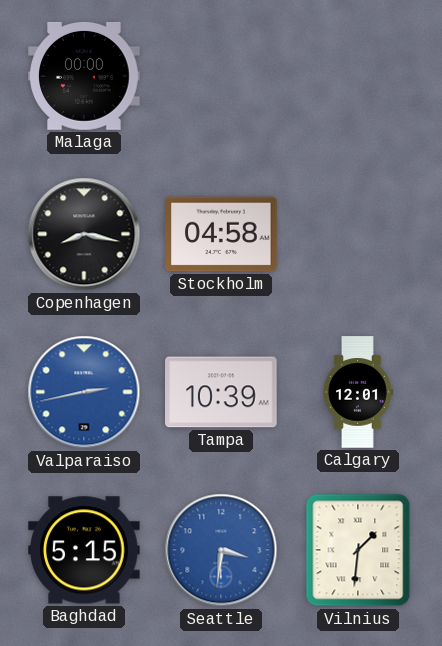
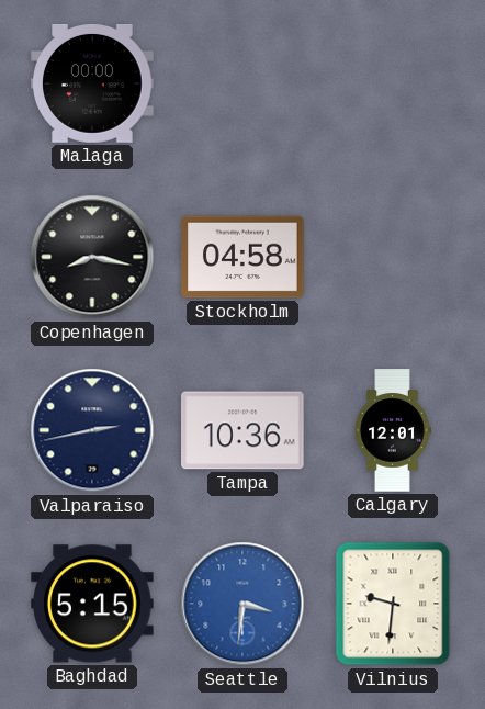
Valparaiso dial: blue -> navy (92, 430)
Tampa: 10:39 -> 10:36 (243, 430)
Vilnius: 1:31 -> 9:31 (393, 604)
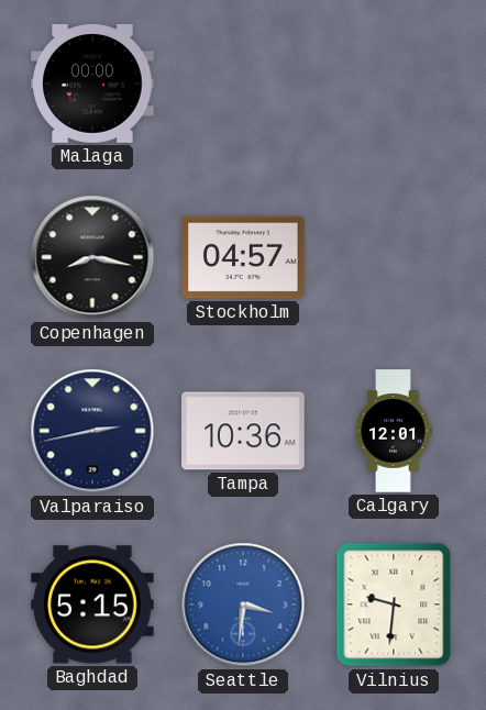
Stockholm: 04:58 -> 04:57 (243, 257)
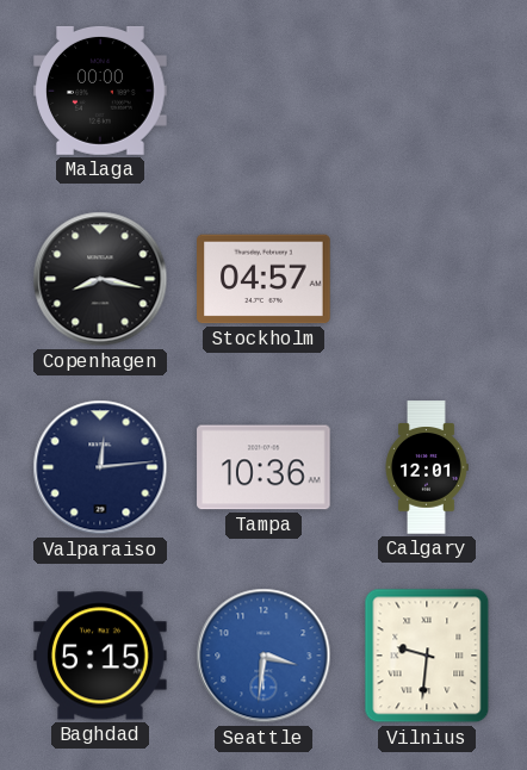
Valparaiso: 2:43 -> 12:14 (100, 467)
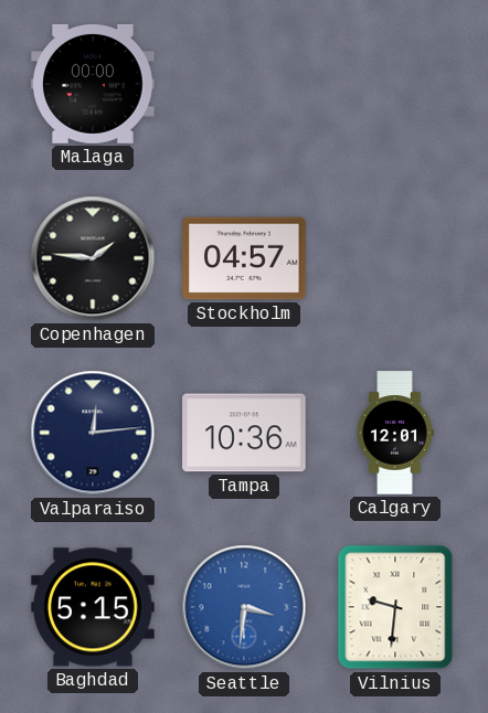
Copenhagen: 8:17 -> 1:46 (93, 258)
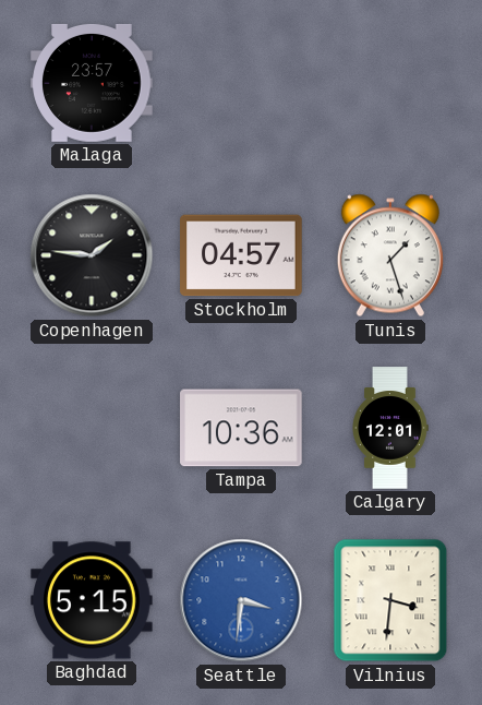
Malaga: 00:00 -> 23:57 (92, 83)
Tunis: none -> 1:27 (390, 255)
Valparaiso: 12:14 -> none (93, 433)
Vilnius: 9:31 -> 3:31 (390, 600)
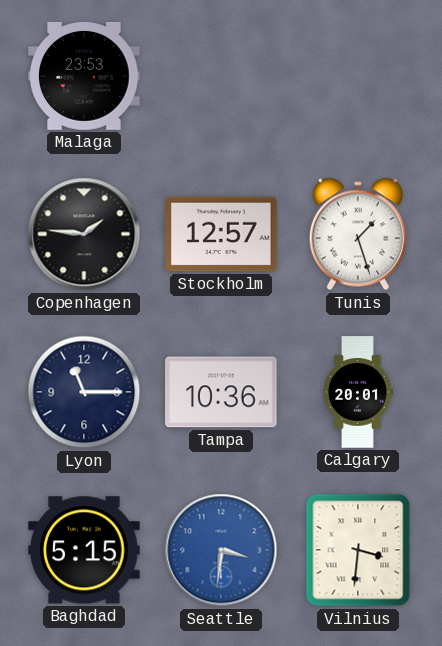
Malaga: 23:57 -> 23:53 (84, 76)
Stockholm: 04:57 -> 12:57 (221, 234)
Lyon: none -> 11:15 (84, 392)
Calgary: 12:01 -> 20:01 (358, 392)
